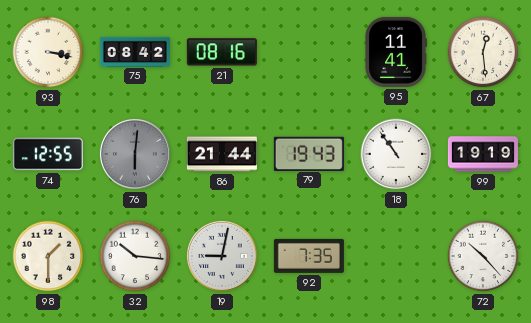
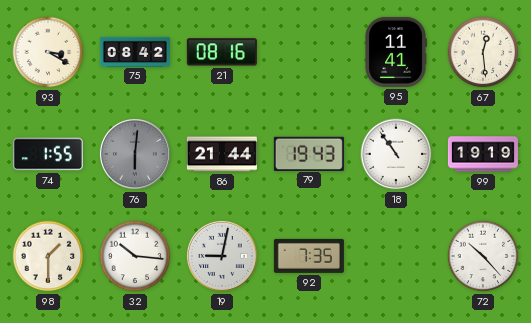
93: 3:17 -> 3:20 (48, 52)
74: 12:55 -> 1:55 (48, 154)
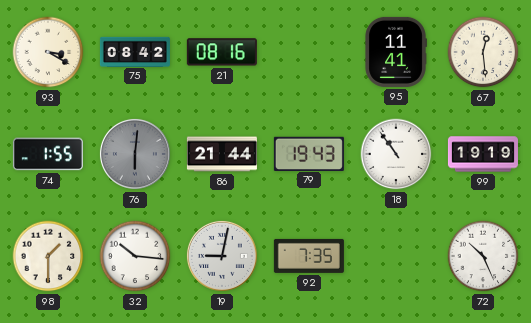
72: 10:23 -> 10:26 (483, 256)
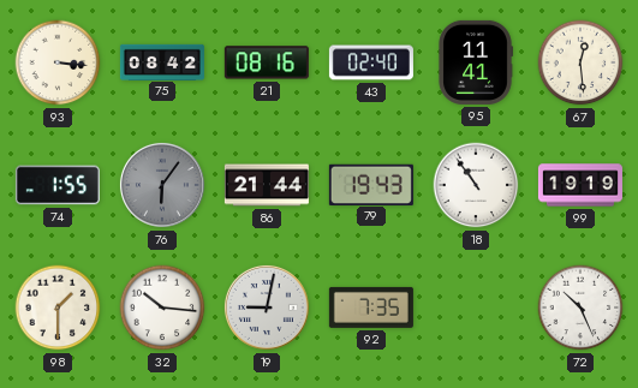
93: 3:20 -> 3:16 (58, 62)
43: none -> 02:40 (371, 62)
76: 6:01 -> 6:06 (162, 185)
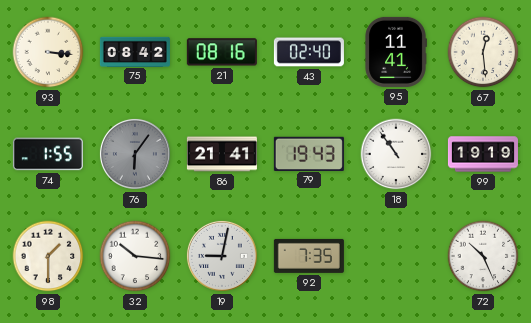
86: 21:44 -> 21:41 (222, 154)
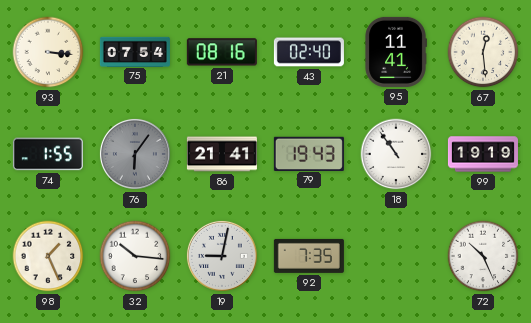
75: 08:42 -> 07:54 (135, 51)
98: 1:30 -> 1:26 (48, 256)
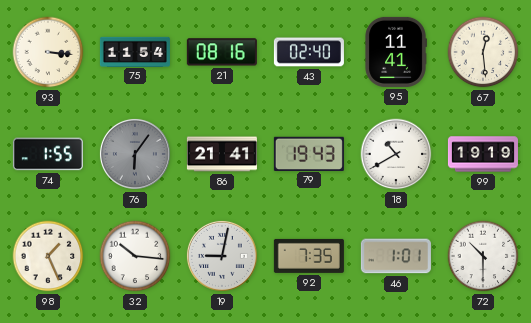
75: 07:54 -> 11:54 (135, 51)
18: 10:54 -> 10:40 (396, 154)
46: none -> 1:01 (396, 256)
72: 10:26 -> 10:30 (483, 256)
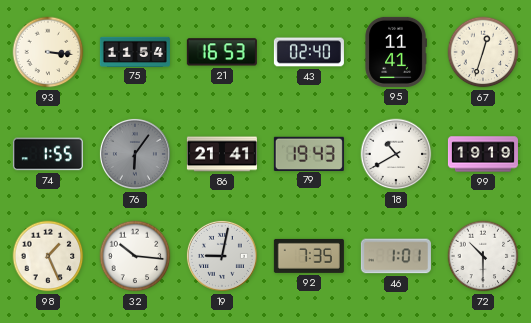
21: 08:16 -> 16:53 (222, 52)
67: 12:29 -> 12:33 (483, 52)
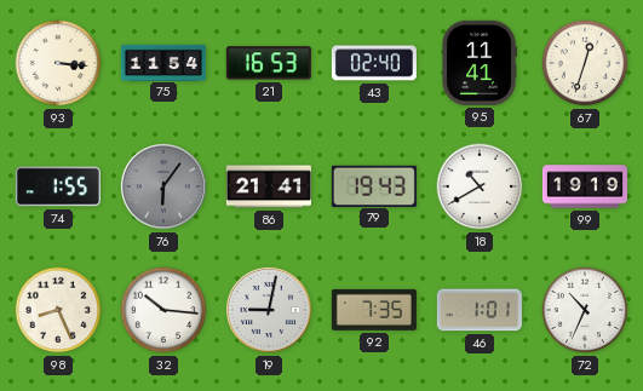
98: 1:26 -> 8:26 (58, 310)
72: 10:30 -> 10:34 (585, 310)
